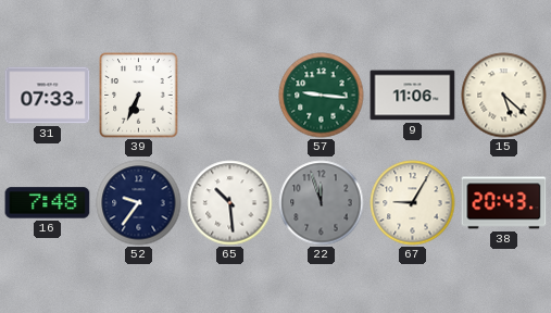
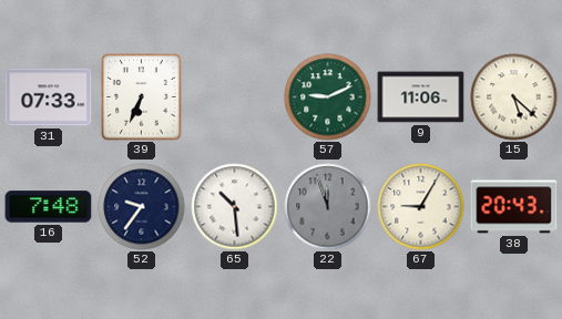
57: 9:16 -> 9:11 (328, 97)
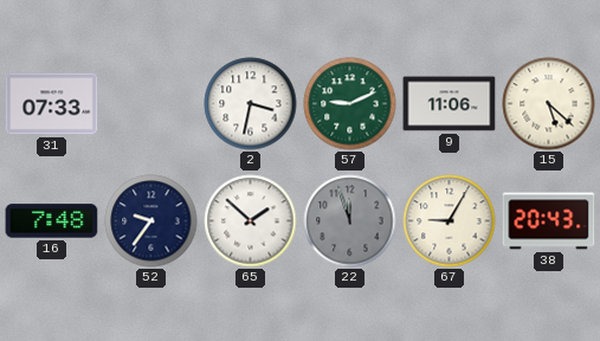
39: 6:34 -> none (142, 97)
2: none -> 3:32 (251, 104)
65: 10:29 -> 1:52 (251, 221)
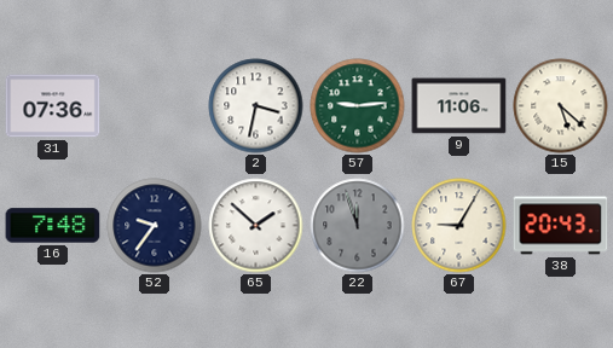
31: 07:33 -> 07:36 (53, 106)
57: 9:11 -> 9:14 (358, 106)
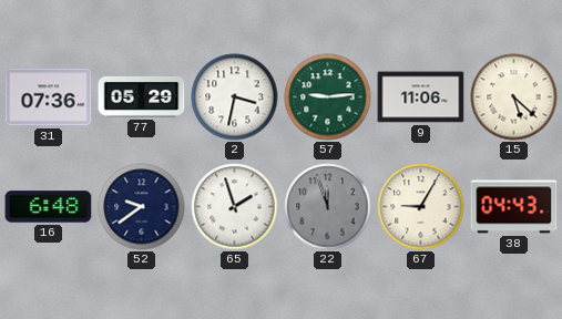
77: none -> 05:29 (142, 96)
16: 7:48 -> 6:48 (49, 207)
52: 9:36 -> 9:39 (142, 207)
65: 1:52 -> 1:57 (235, 207)
38: 20:43 -> 04:43 (514, 207)
